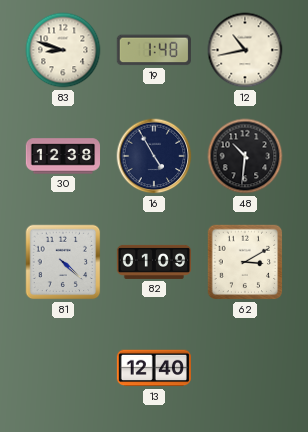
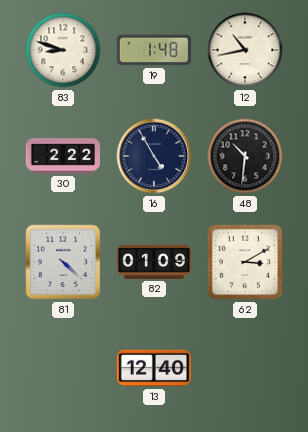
30: 12:38 -> 2:22 (62, 156)
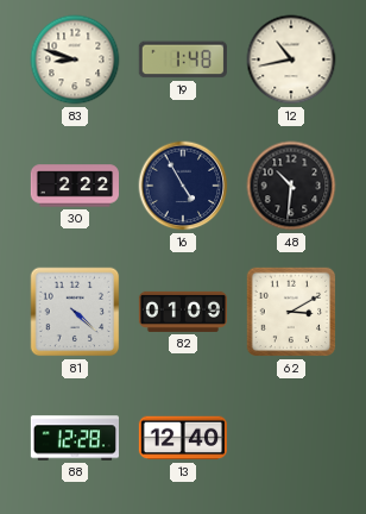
88: none -> 12:28 (74, 438)
